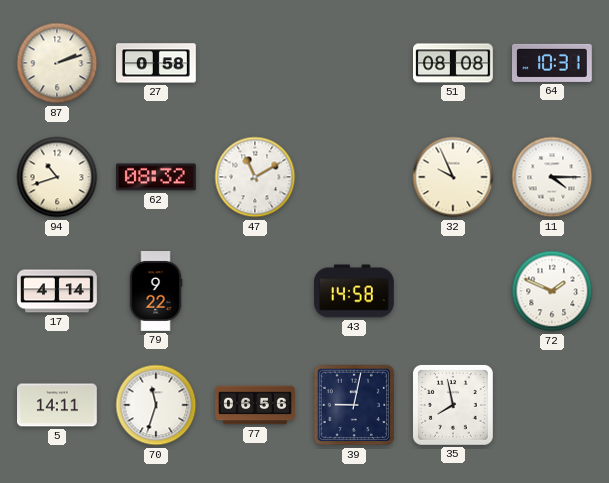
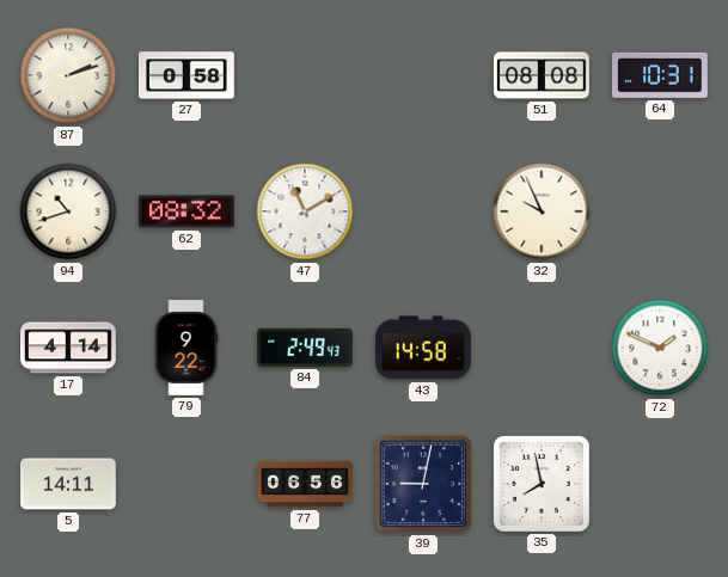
11: 4:15 -> none (552, 177)
84: none -> 2:49 (306, 348)
70: 11:33 -> none (156, 405)
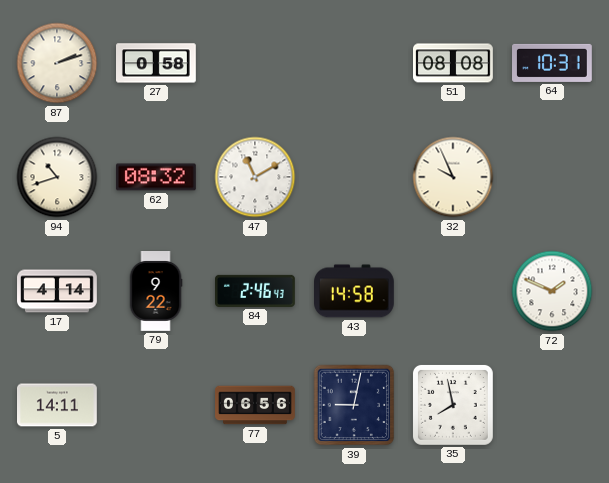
84: 2:49 -> 2:46 (256, 291)
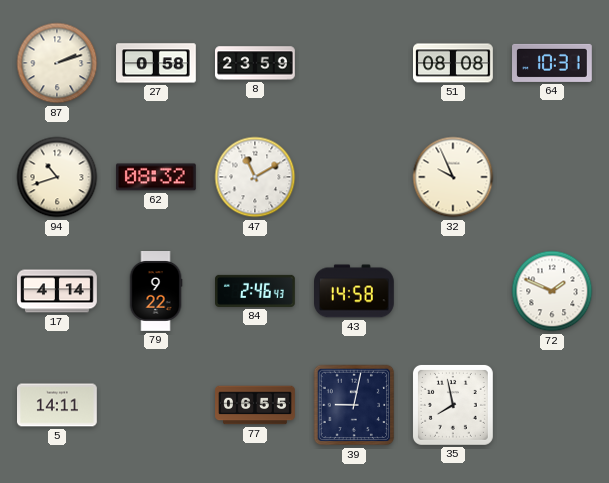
8: none -> 23:59 (256, 63)
77: 06:56 -> 06:55 (255, 405)
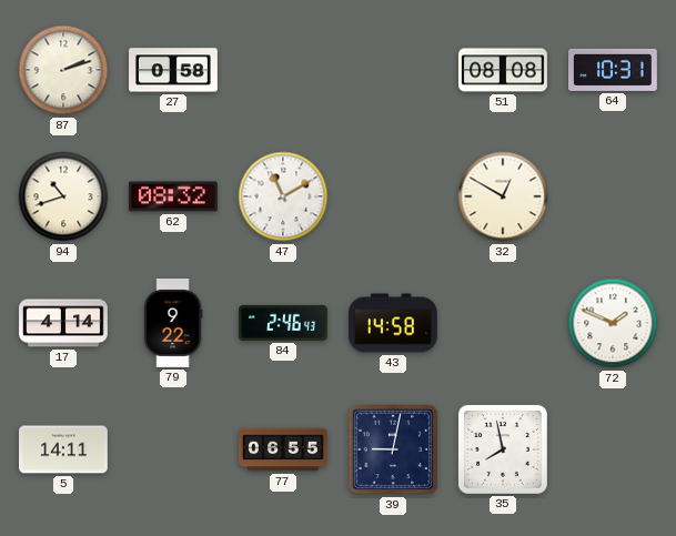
8: 23:59 -> none (256, 63)
32: 9:56 -> 12:50 (503, 196)
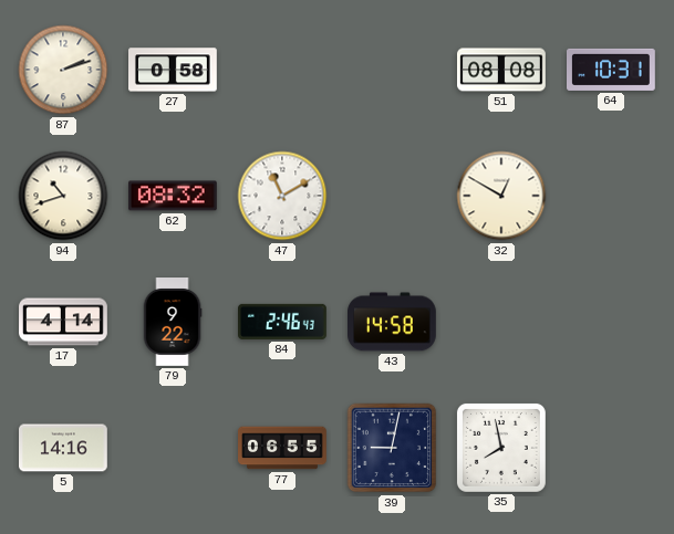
72: 1:49 -> none (613, 323)
5: 14:11 -> 14:16 (64, 448)
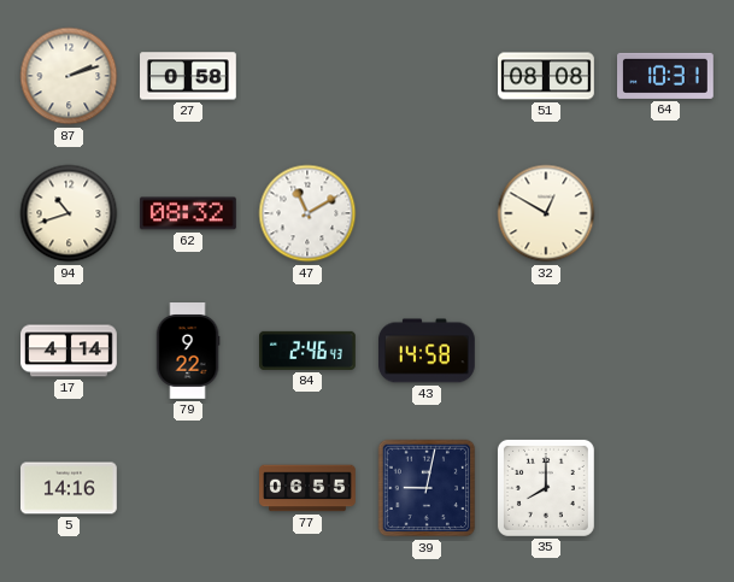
35: 7:58 -> 8:00 (546, 488)
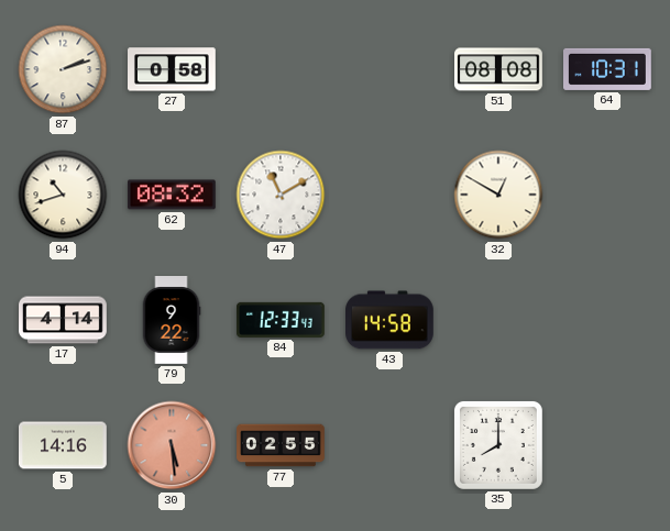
84: 2:46 -> 12:33 (282, 320)
30: none -> 5:29 (172, 445)
77: 06:55 -> 02:55 (281, 445)
39: 9:02 -> none (427, 488)
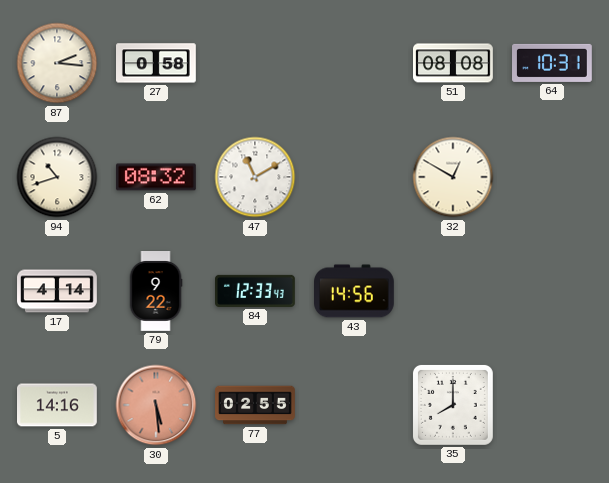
87: 2:12 -> 2:16 (57, 63)
43: 14:58 -> 14:56 (355, 291)
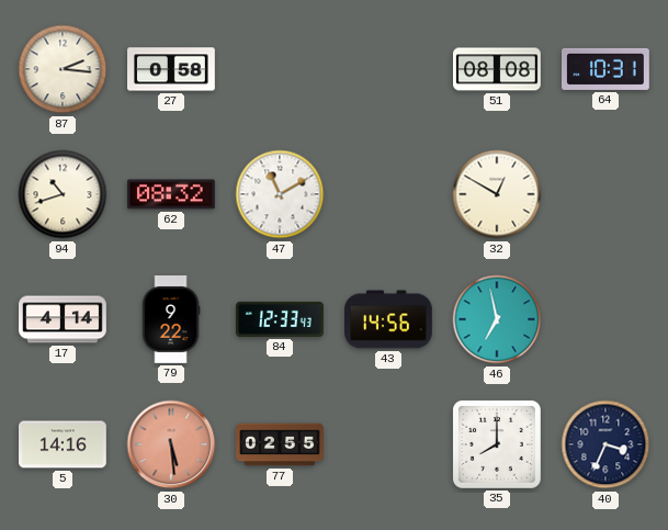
46: none -> 6:58 (497, 319)
40: none -> 3:34 (605, 444)
